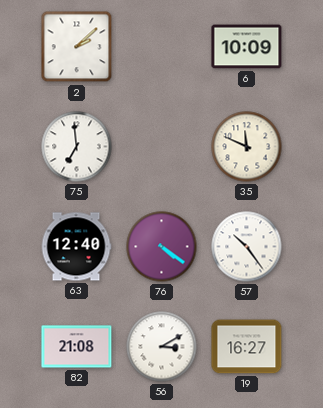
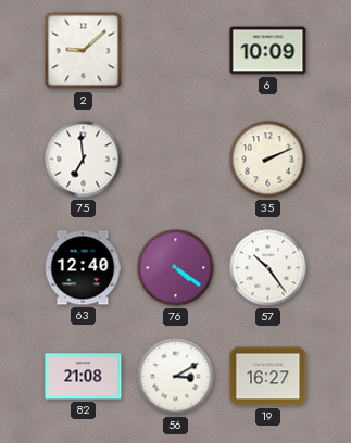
2: 2:08 -> 9:08 (84, 51)
35: 11:49 -> 2:11 (268, 160)
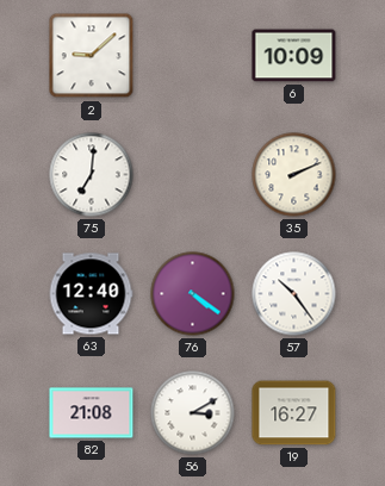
75: 6:59 -> 7:01 (92, 175)
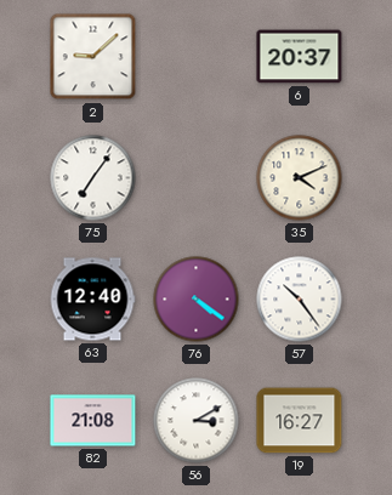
6: 10:09 -> 20:37 (300, 57)
75: 7:01 -> 7:06 (93, 178)
35: 2:11 -> 4:11 (300, 178)
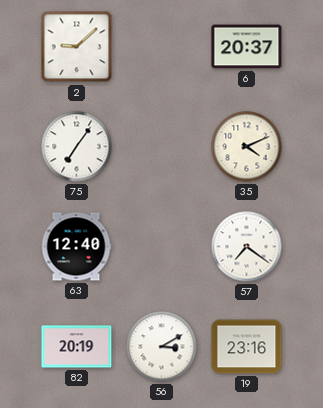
76: 4:21 -> none (197, 300)
57: 10:24 -> 7:21 (247, 247)
82: 21:08 -> 20:19 (77, 347)
19: 16:27 -> 23:16 (247, 347)
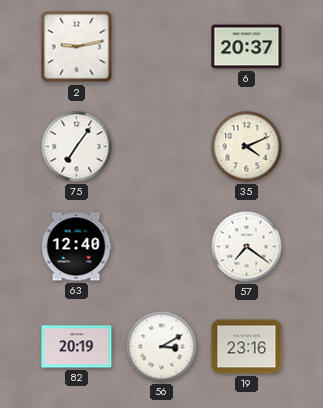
2: 9:08 -> 9:13 (77, 47)
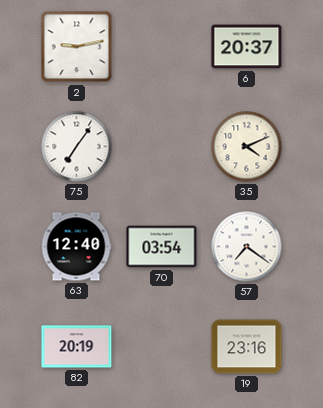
70: none -> 03:54 (162, 247)
56: 3:10 -> none (162, 347)
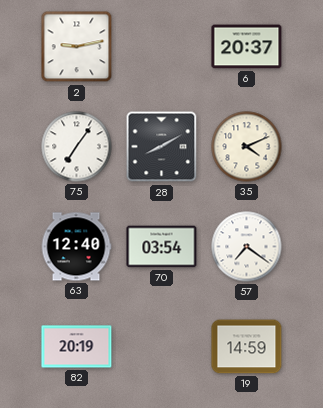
28: none -> 8:10 (162, 147)
19: 23:16 -> 14:59 (247, 347)
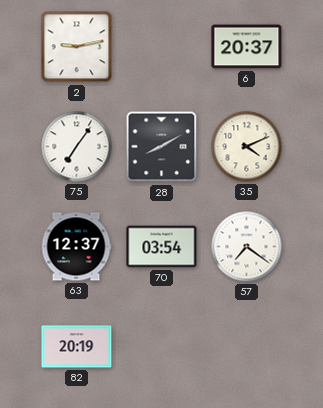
63: 12:40 -> 12:37 (76, 247)
19: 14:59 -> none (247, 347)
